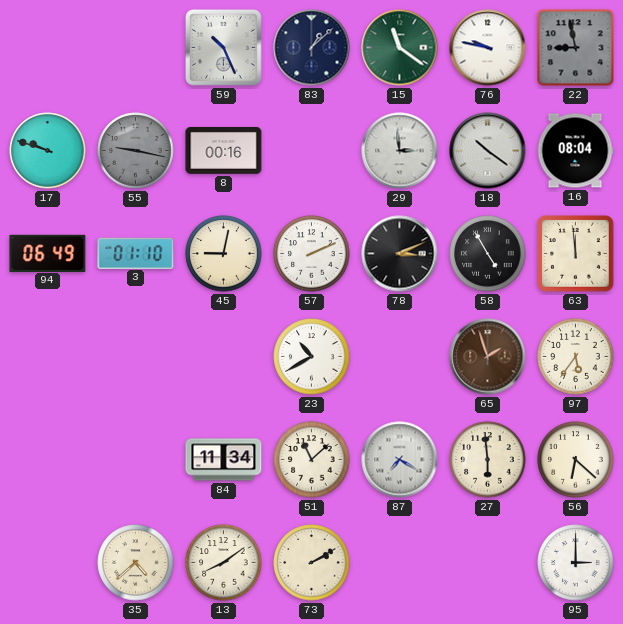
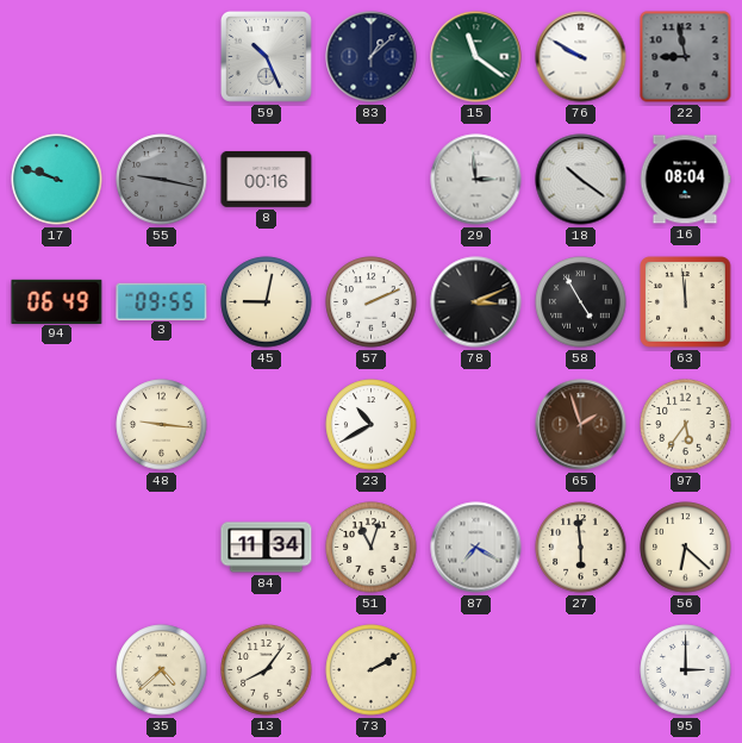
76: 9:47 -> 9:50 (581, 57)
3: 01:10 -> 09:55 (162, 301)
48: none -> 9:16 (162, 425)
51: 11:08 -> 11:03 (372, 548)
13: 8:09 -> 8:06 (267, 670)
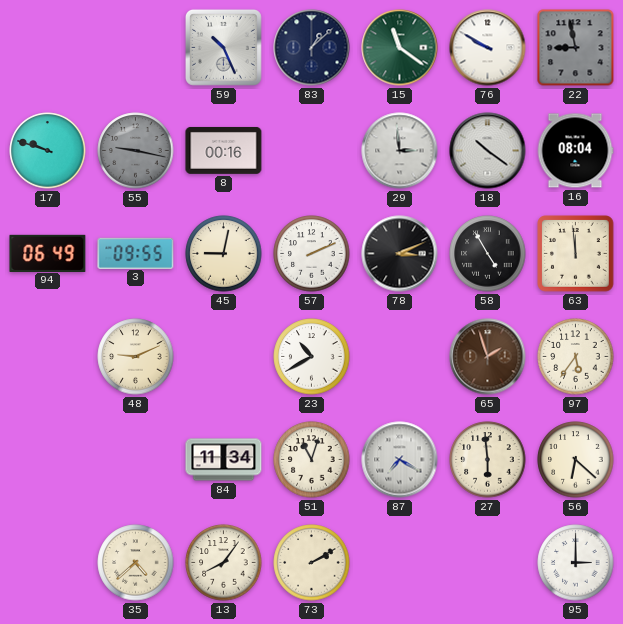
48: 9:16 -> 9:11 (136, 357)
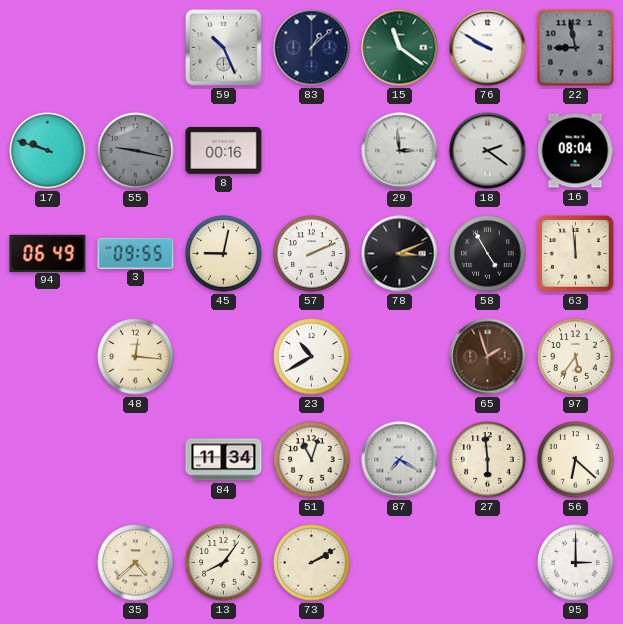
18: 10:21 -> 2:21 (488, 151)
48: 9:11 -> 12:16 (136, 357)
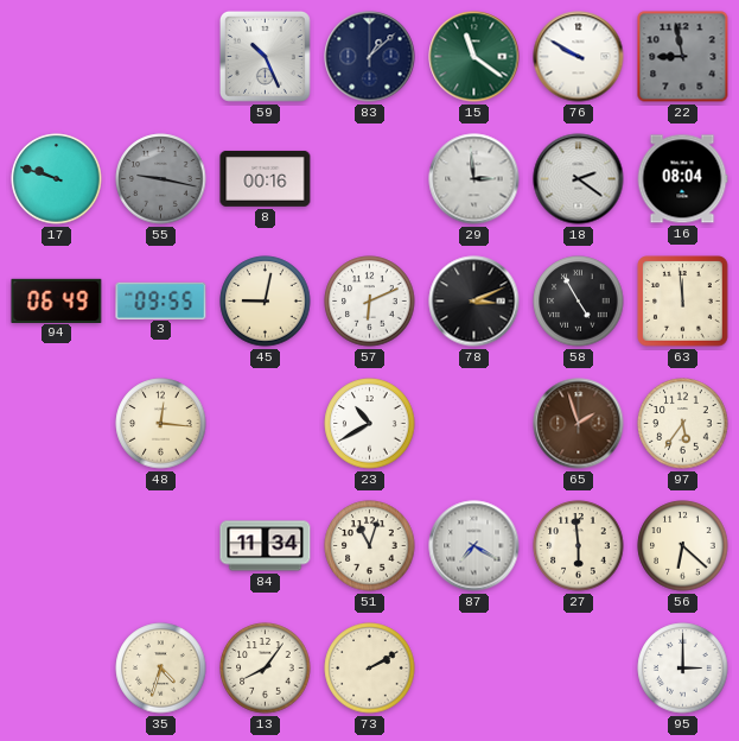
57: 2:11 -> 6:11 (370, 302)
35: 4:38 -> 4:33 (161, 669)
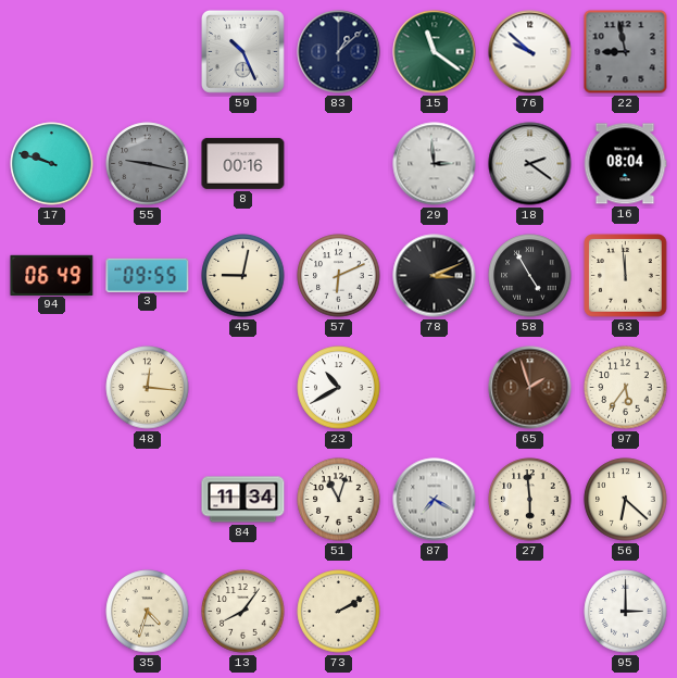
76: 9:50 -> 9:52 (530, 52)
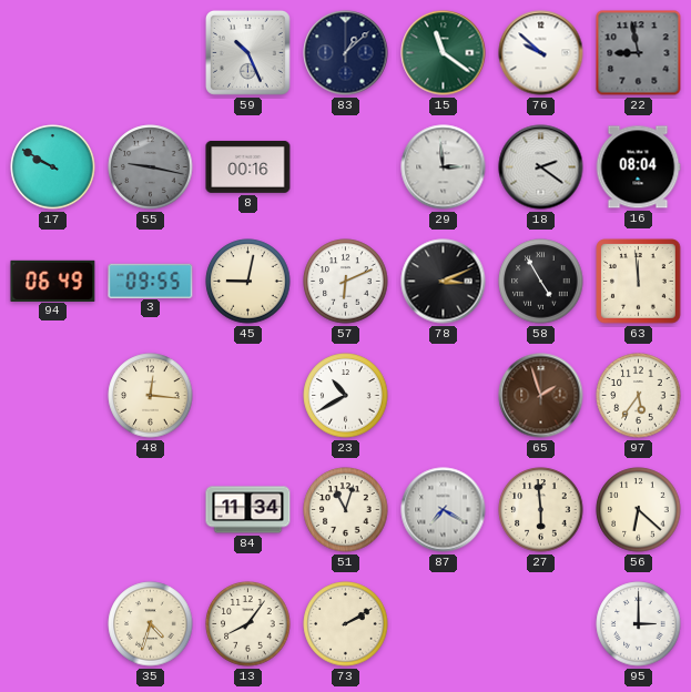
17: 9:48 -> 9:50 (53, 167)
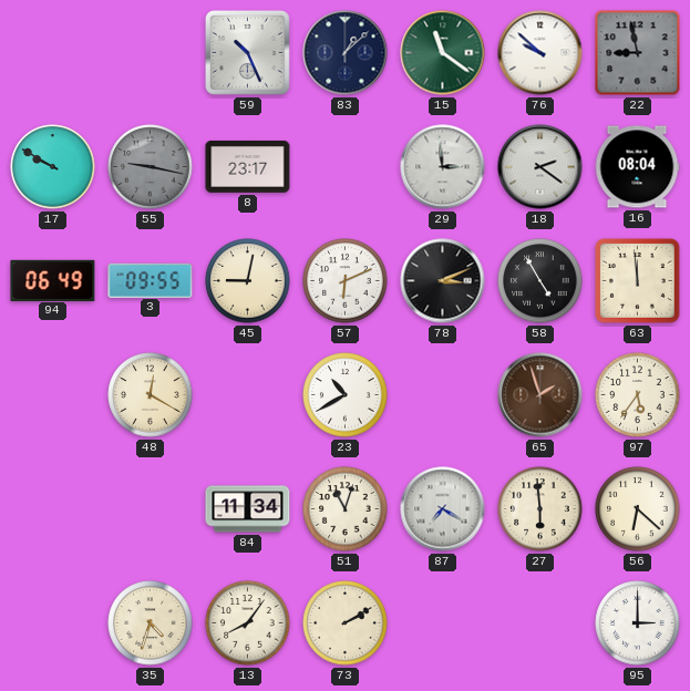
8: 00:16 -> 23:17 (248, 167)
48: 12:16 -> 12:20 (151, 395)
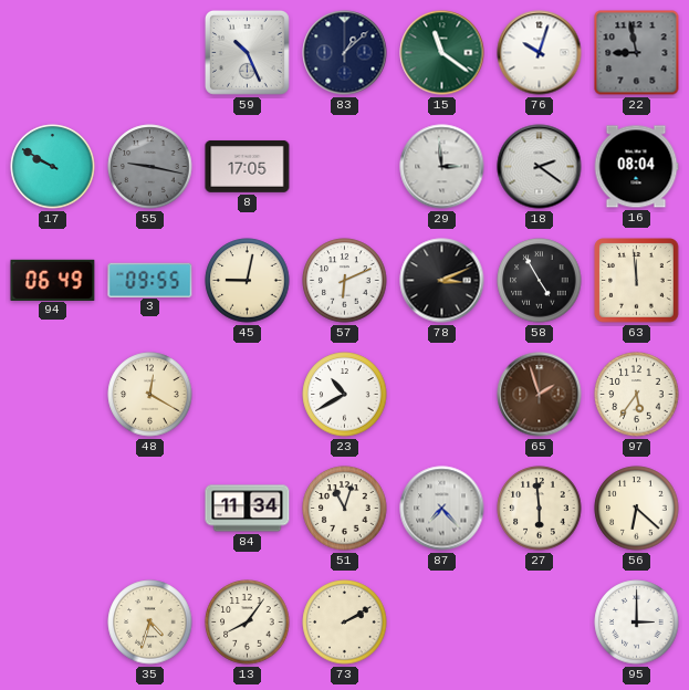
76: 9:52 -> 10:03 (540, 53)
8: 23:17 -> 17:05 (248, 167)
87: 7:20 -> 7:23 (442, 509)
